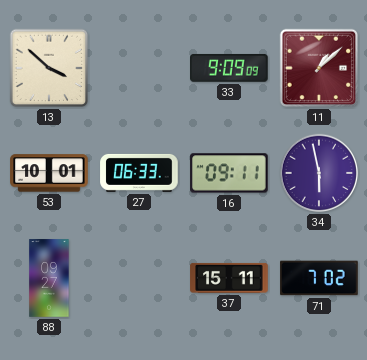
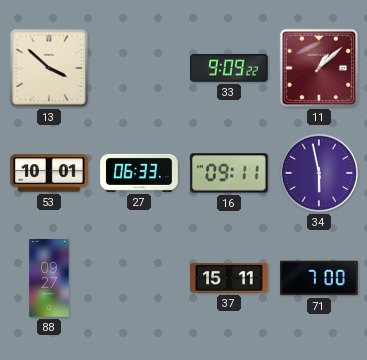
33: 9:09:09 -> 9:09:22 (229, 68)
71: 7:02 -> 7:00 (319, 278)
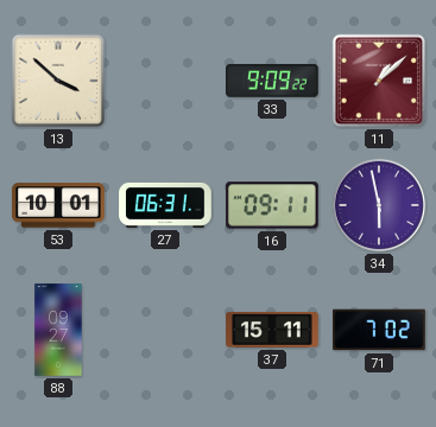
27: 06:33 -> 06:31 (165, 205)
71: 7:00 -> 7:02 (379, 330)
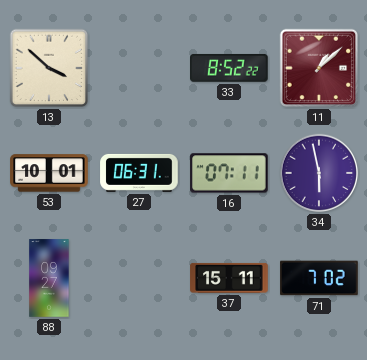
33: 9:09 -> 8:52 (229, 68)
16: 09:11 -> 07:11 (229, 173)
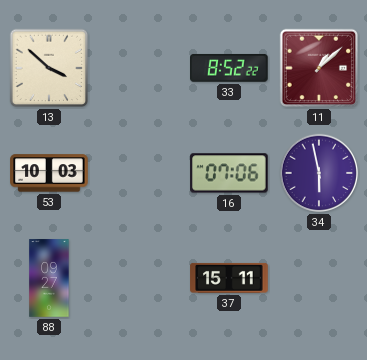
53: 10:01 -> 10:03 (49, 173)
27: 06:31 -> none (139, 173)
16: 07:11 -> 07:06 (229, 173)
71: 7:02 -> none (319, 278)
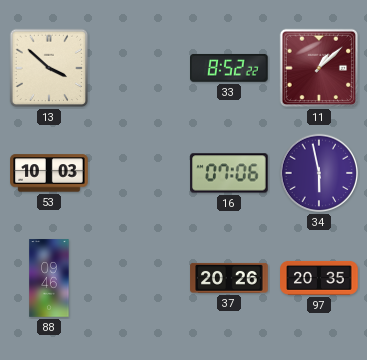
88: 09:27 -> 09:46 (49, 278)
37: 15:11 -> 20:26 (229, 278)
97: none -> 20:35 (319, 278)
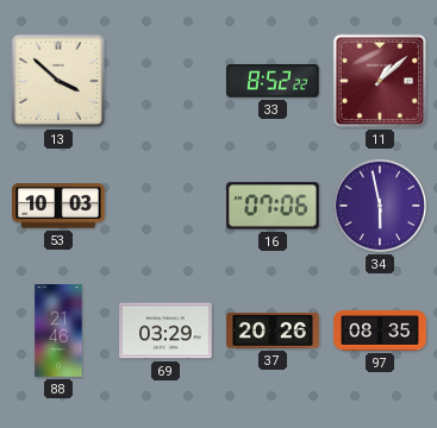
88: 09:46 -> 21:46 (58, 331)
69: none -> 03:29 (166, 331)
97: 20:35 -> 08:35 (380, 331)
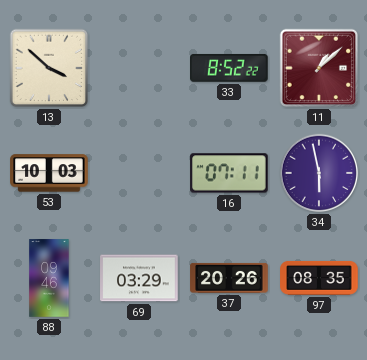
16: 07:06 -> 07:11 (229, 173)
88: 21:46 -> 09:46 (49, 278)
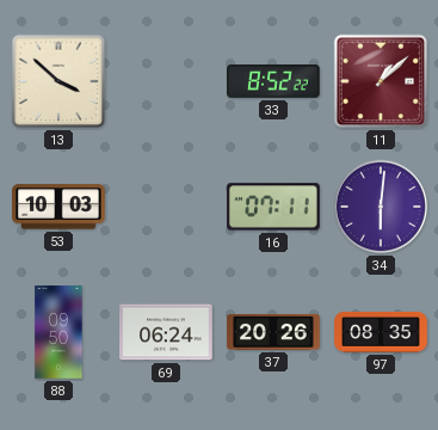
34: 5:58 -> 6:01 (381, 207)
88: 09:46 -> 09:50 (58, 332)
69: 03:29 -> 06:24 (166, 332)
